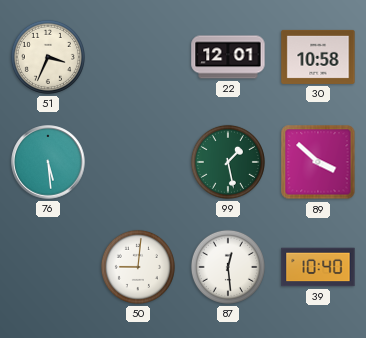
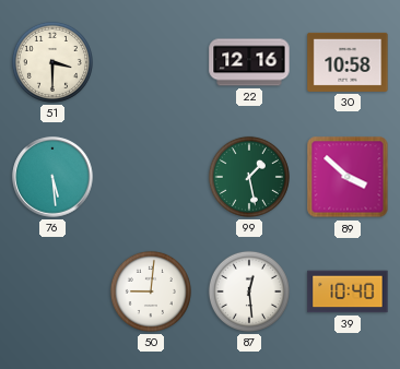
51: 3:34 -> 3:30 (52, 62)
22: 12:01 -> 12:16 (249, 62)
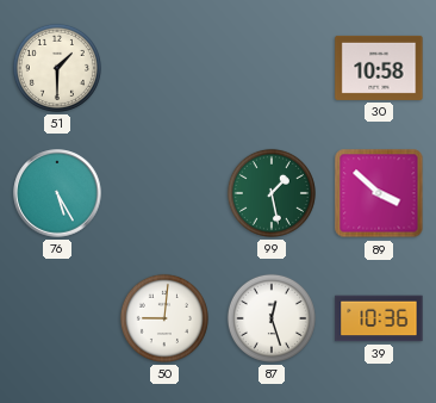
51: 3:30 -> 1:30 (57, 68)
22: 12:16 -> none (249, 62)
76: 5:29 -> 5:25 (57, 193)
87: 12:29 -> 12:27 (272, 318)
39: 10:40 -> 10:36 (379, 318)
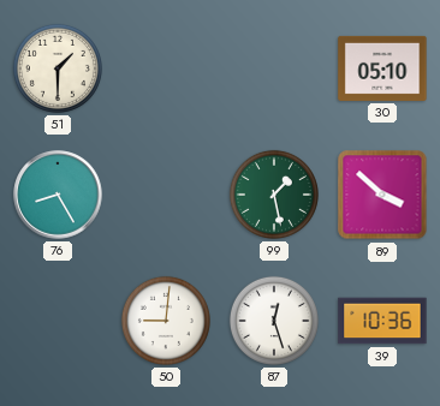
30: 10:58 -> 05:10 (382, 68)
76: 5:25 -> 8:25 (58, 195)
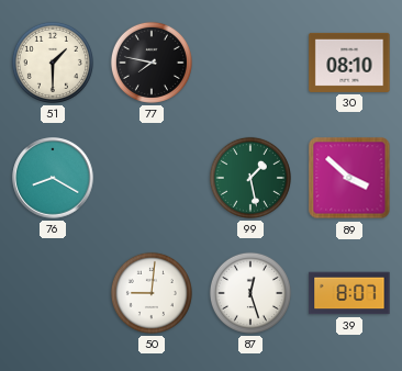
77: none -> 7:47 (152, 63)
30: 05:10 -> 08:10 (349, 63)
76: 8:25 -> 8:20 (53, 178)
39: 10:36 -> 8:07 (349, 293)
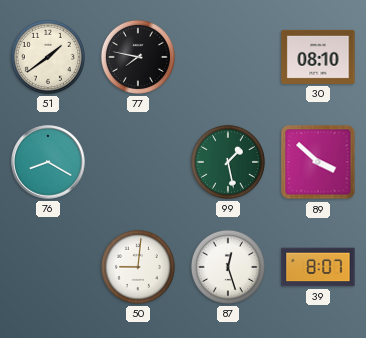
51: 1:30 -> 1:39 (48, 57)
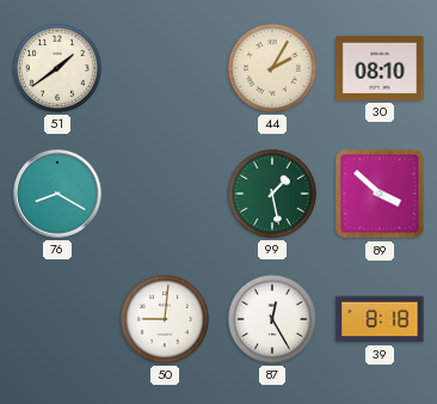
77: 7:47 -> none (138, 57)
44: none -> 2:05 (272, 68)
87: 12:27 -> 12:25 (272, 319)
39: 8:07 -> 8:18 (380, 319)
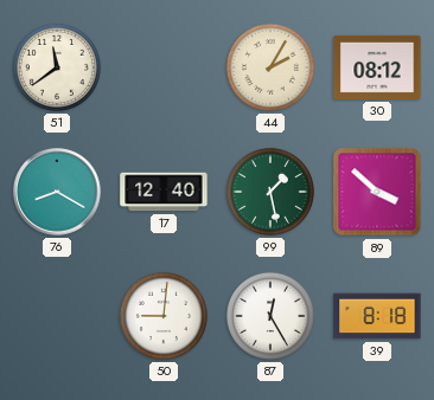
51: 1:39 -> 11:39 (57, 67)
30: 08:10 -> 08:12 (377, 67)
17: none -> 12:40 (164, 192)
